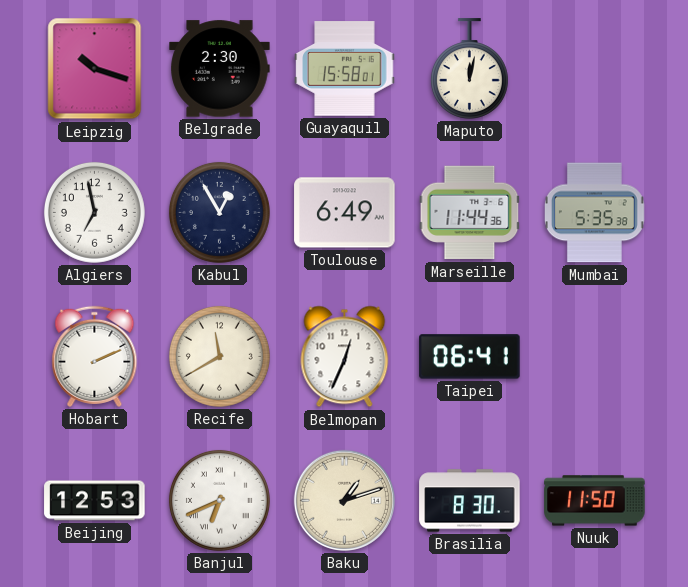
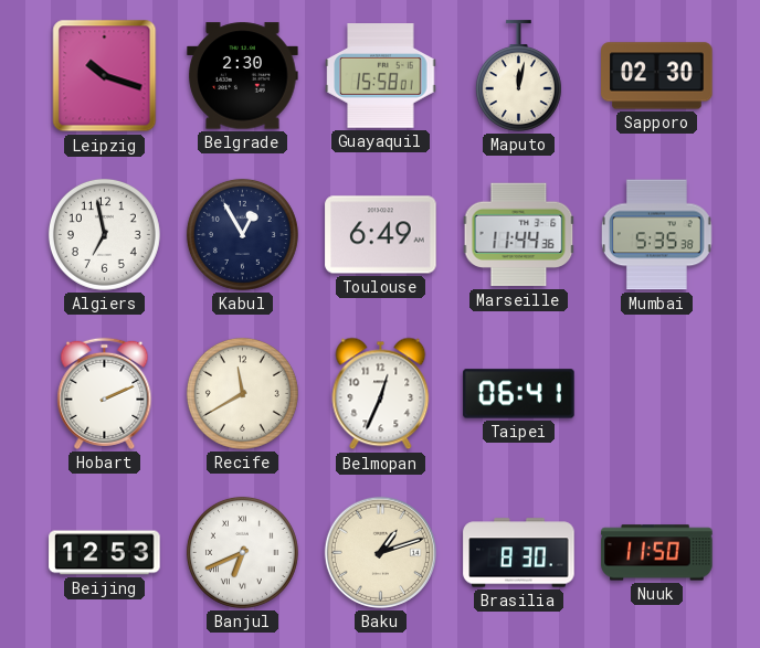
Sapporo: none -> 02:30 (657, 76)
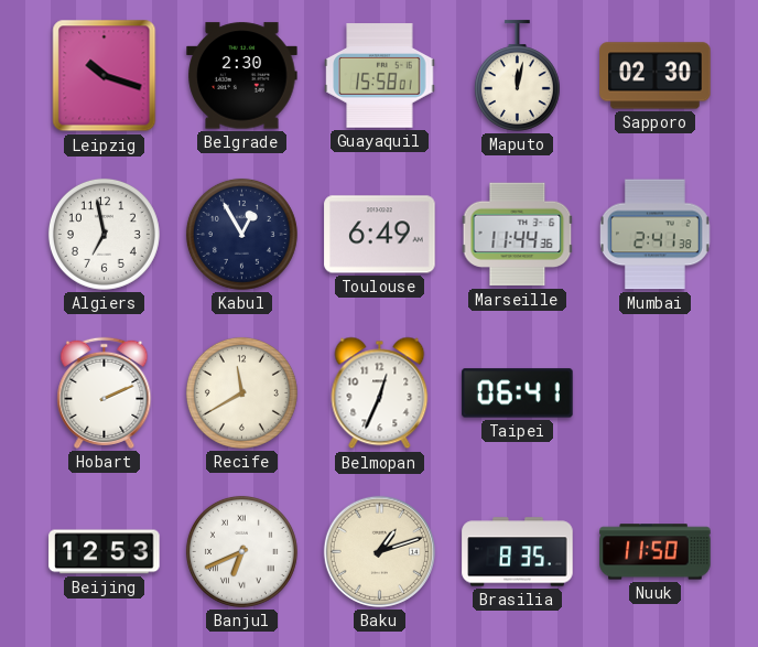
Mumbai: 5:35 -> 2:41 (654, 235)
Brasilia: 8:30 -> 8:35 (518, 552)
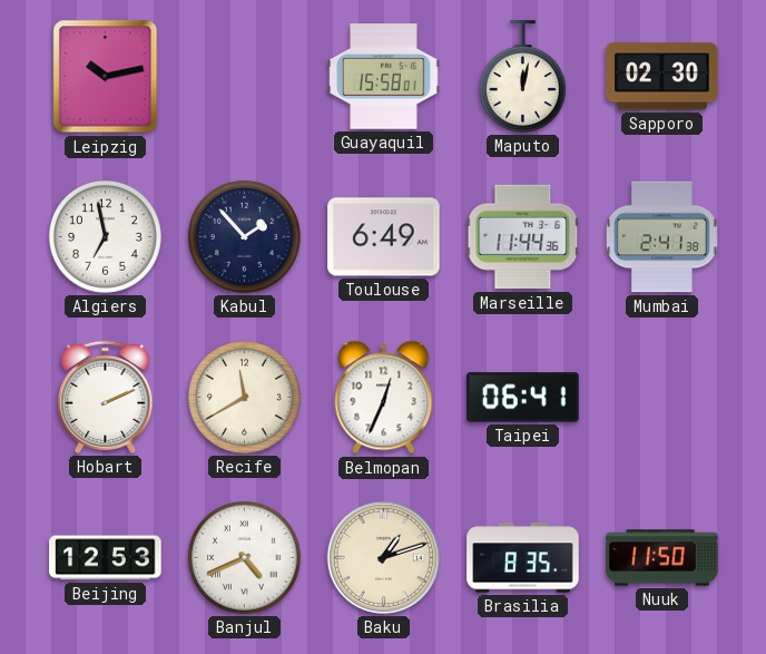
Leipzig: 10:18 -> 10:13 (106, 77)
Belgrade: 2:30 -> none (242, 76)
Kabul: 12:55 -> 1:53 (244, 236)
Banjul: 6:41 -> 4:41 (244, 557)
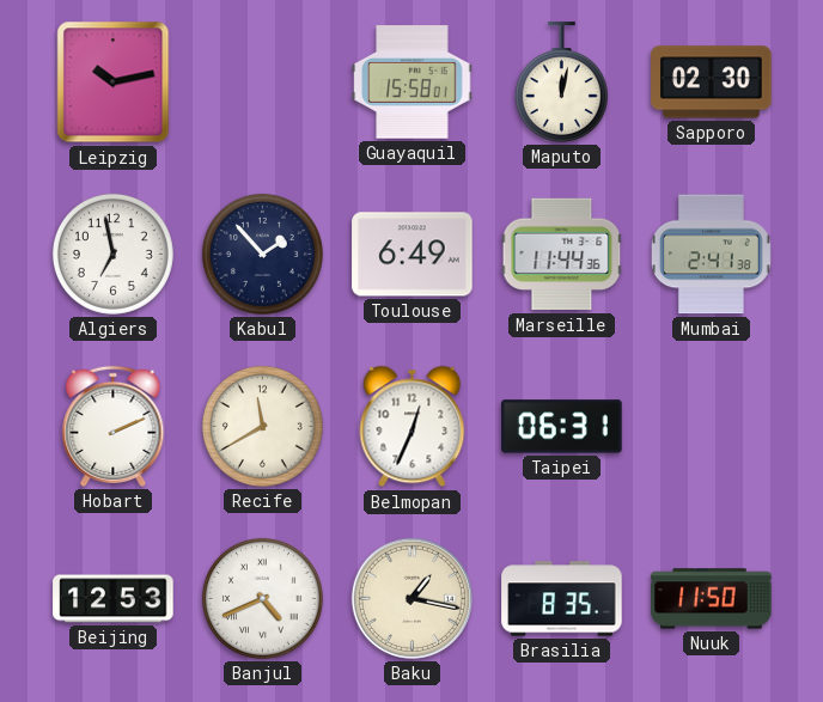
Taipei: 06:41 -> 06:31 (562, 427)
Baku: 1:12 -> 1:17 (411, 598)
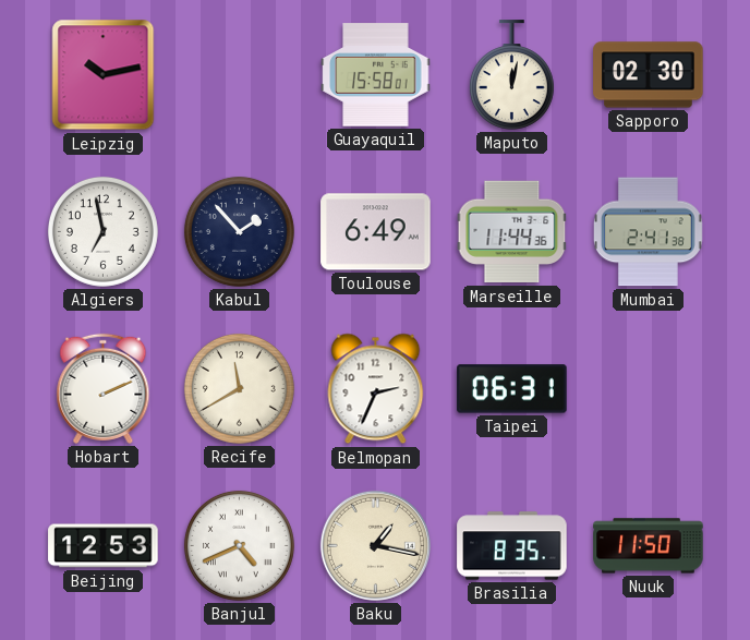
Belmopan: 12:34 -> 2:34 (376, 389)
